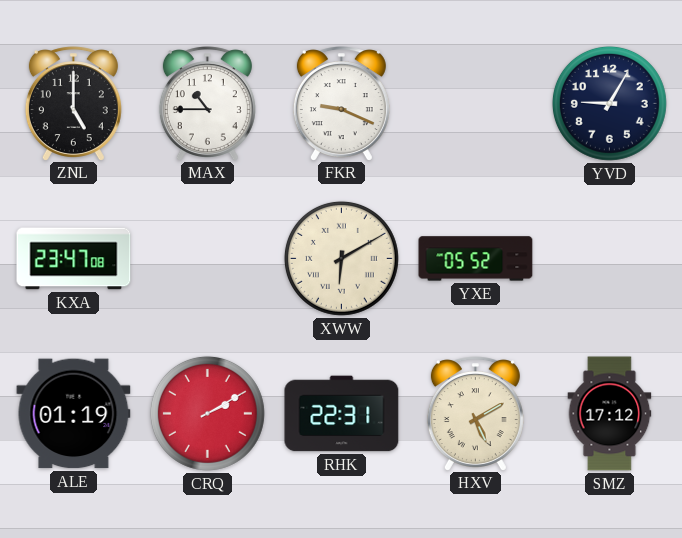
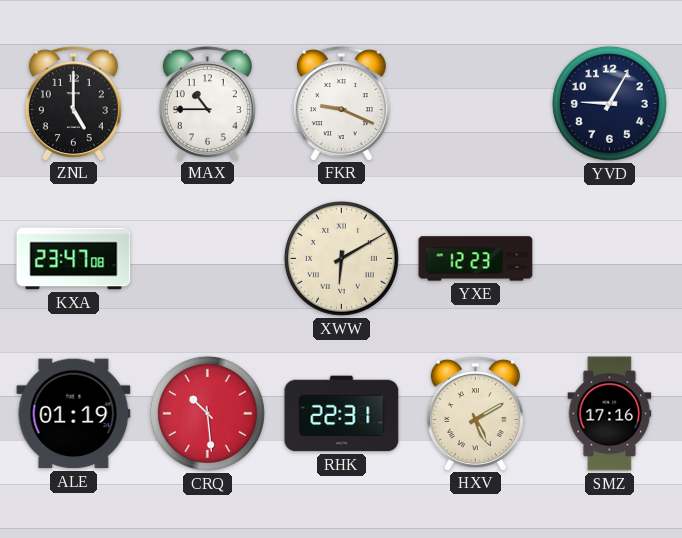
YXE: 05:52 -> 12:23 (476, 259)
CRQ: 2:10 -> 10:29 (207, 413)
SMZ: 17:12 -> 17:16 (610, 414)
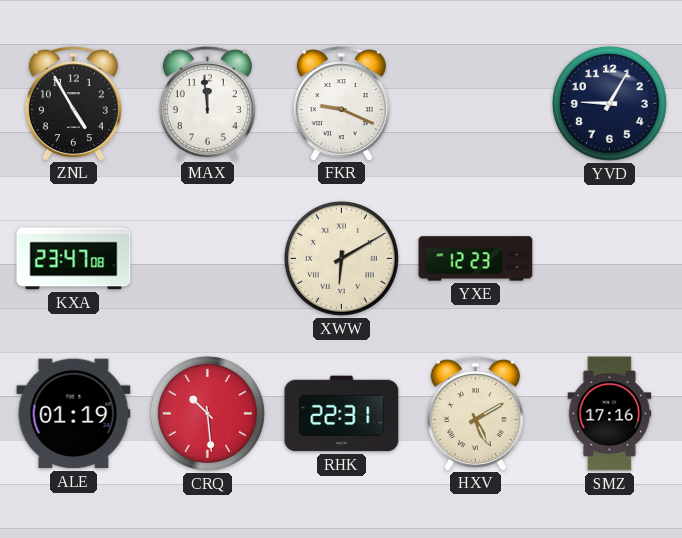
ZNL: 5:00 -> 4:55 (73, 103)
MAX: 10:45 -> 11:59 (207, 103)
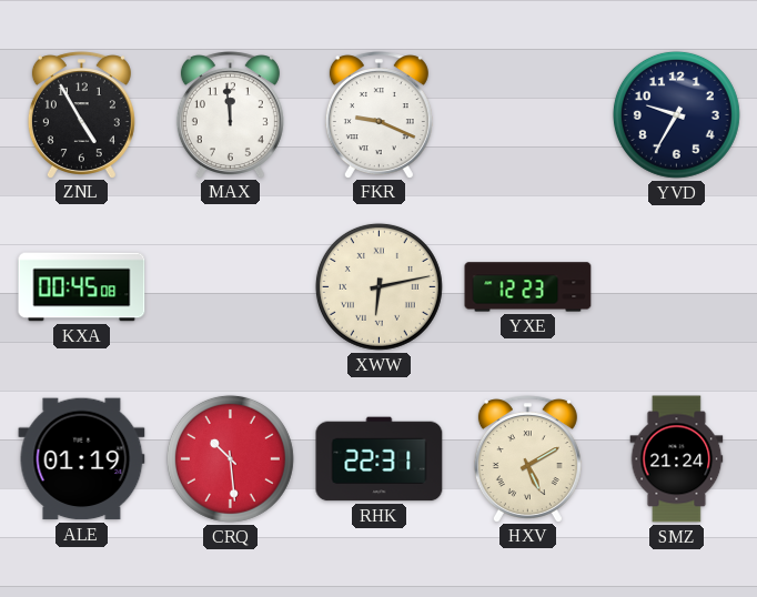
YVD: 9:05 -> 9:35 (676, 114)
KXA: 23:47 -> 00:45 (82, 287)
XWW: 6:10 -> 6:13 (378, 286)
SMZ: 17:16 -> 21:24 (677, 459)
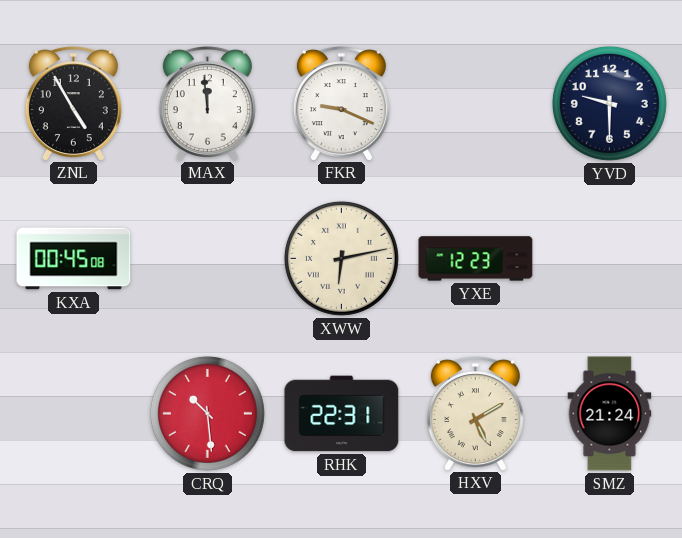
YVD: 9:35 -> 9:30 (609, 103)
ALE: 01:19 -> none (82, 459)
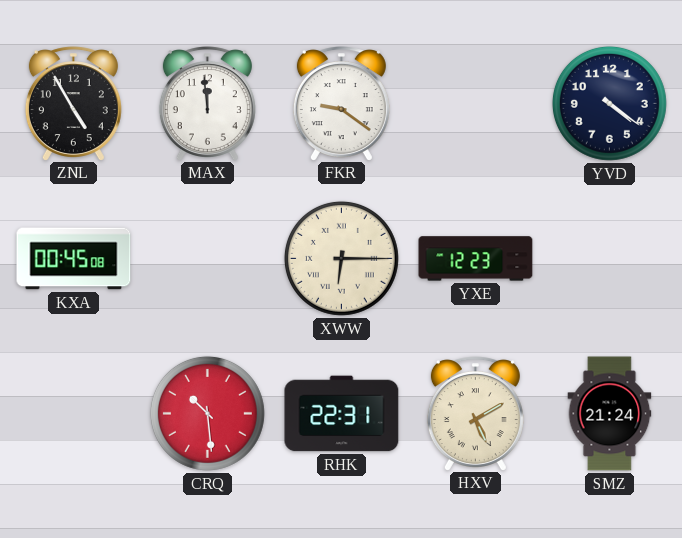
FKR: 9:19 -> 9:21 (341, 103)
YVD: 9:30 -> 4:21 (609, 103)
XWW: 6:13 -> 6:15 (341, 258)
